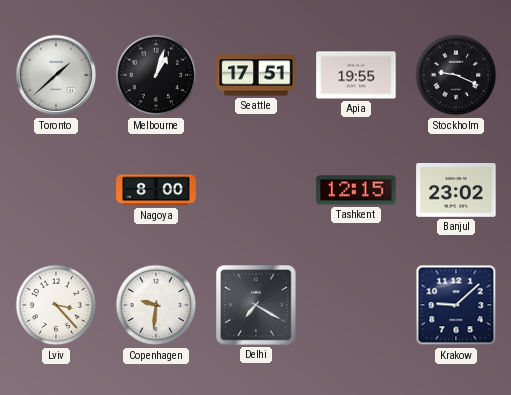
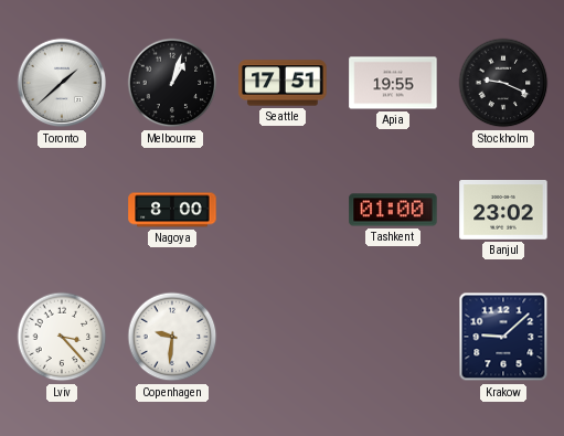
Tashkent: 12:15 -> 01:00 (393, 210)
Delhi: 7:20 -> none (257, 306)
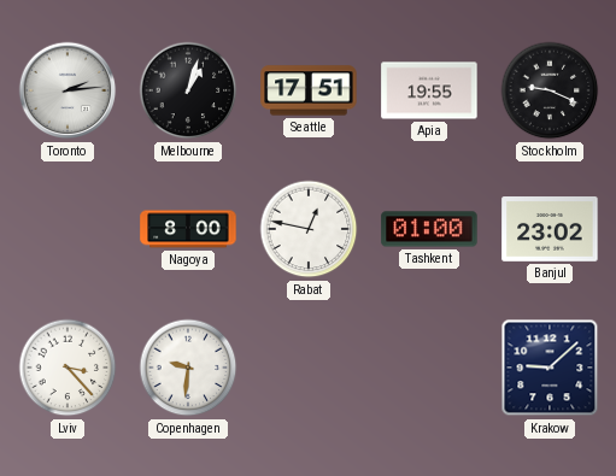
Toronto: 1:38 -> 2:14 (68, 90)
Rabat: none -> 12:47 (309, 229)
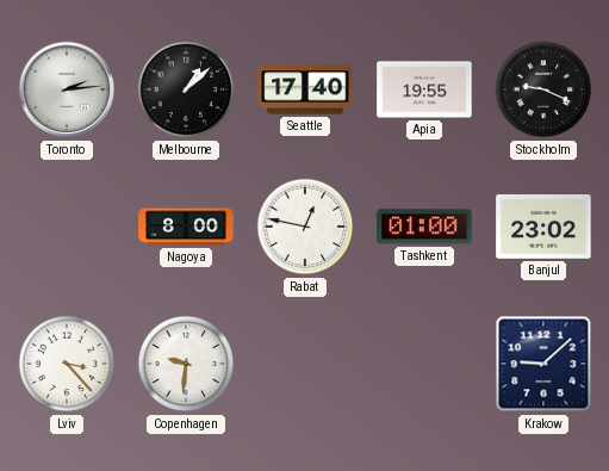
Melbourne: 1:03 -> 1:08 (186, 89)
Seattle: 17:51 -> 17:40 (305, 89)
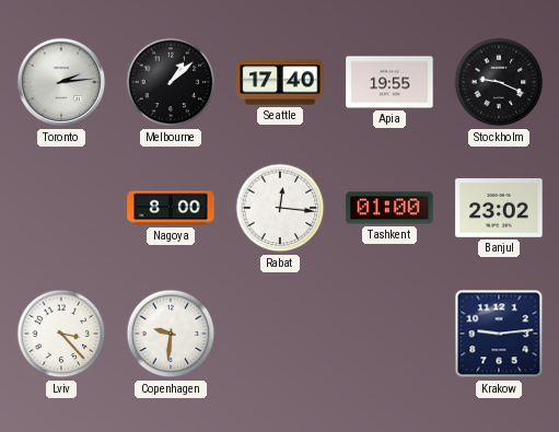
Rabat: 12:47 -> 12:16 (280, 208)
Krakow: 9:08 -> 9:14 (499, 334)
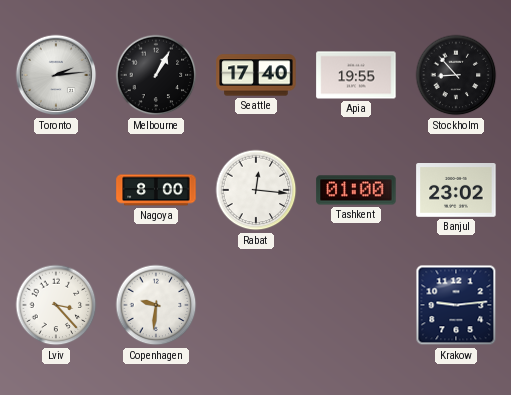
Melbourne: 1:08 -> 1:05 (156, 75)
Stockholm: 9:19 -> 8:53 (456, 75)
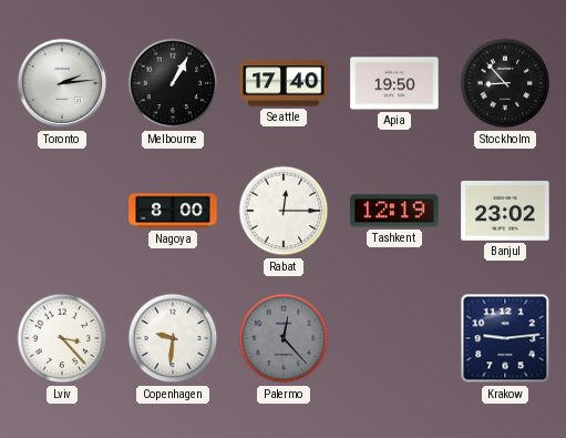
Apia: 19:55 -> 19:50 (394, 83)
Rabat: 12:16 -> 12:15 (284, 211)
Tashkent: 01:00 -> 12:19 (394, 211)
Palermo: none -> 12:23 (284, 338)
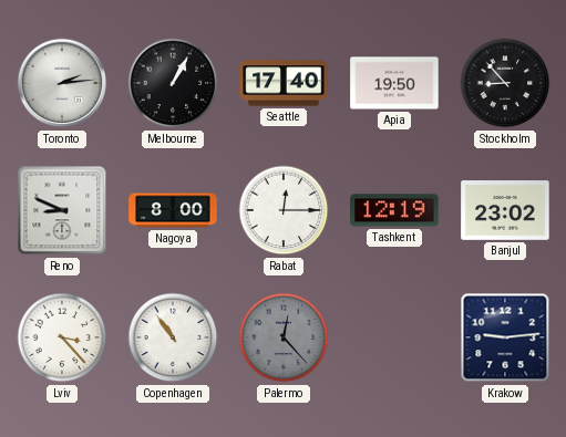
Reno: none -> 8:49 (62, 210)
Copenhagen: 9:31 -> 10:54 (173, 337)
